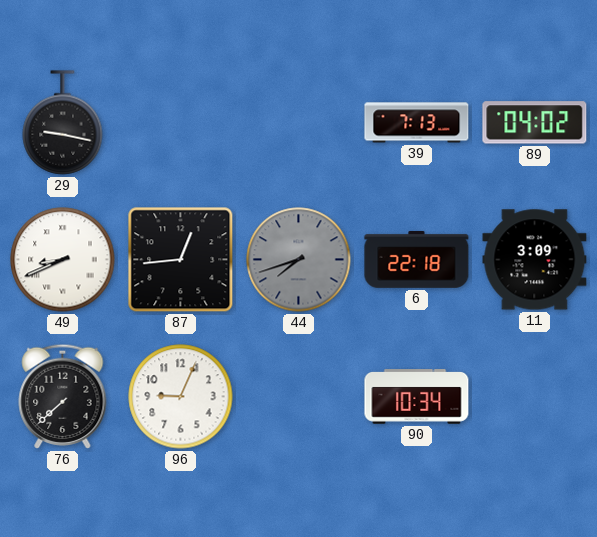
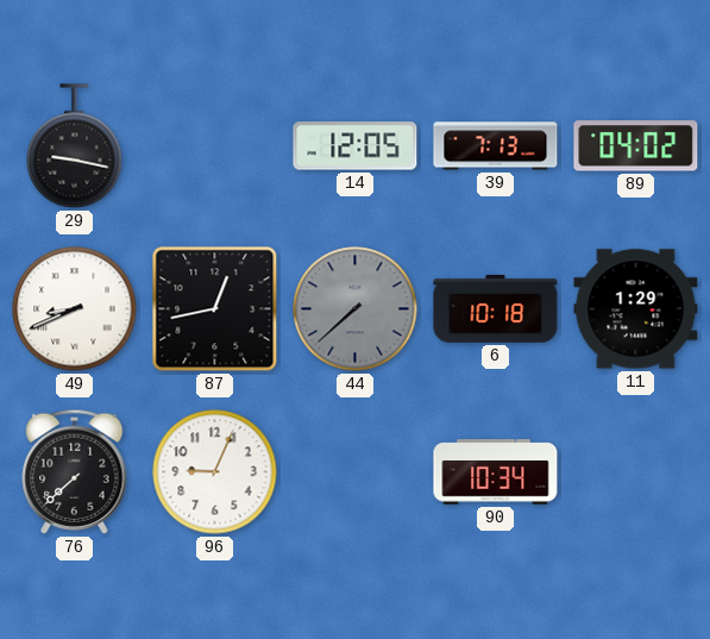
14: none -> 12:05 (356, 146)
87: 12:44 -> 12:43 (215, 309)
44: 7:42 -> 7:38 (356, 309)
6: 22:18 -> 10:18 (496, 308)
11: 3:09 -> 1:29 (636, 309)
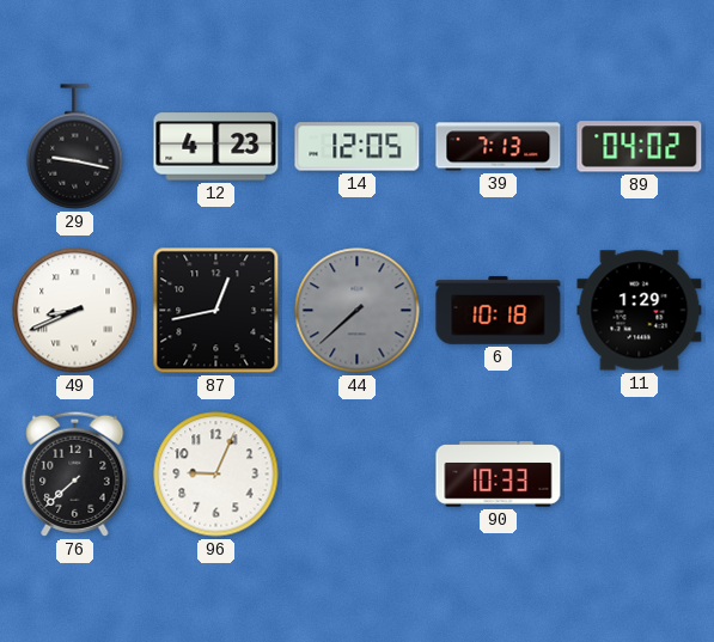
12: none -> 4:23 (216, 147)
90: 10:34 -> 10:33 (499, 475)
